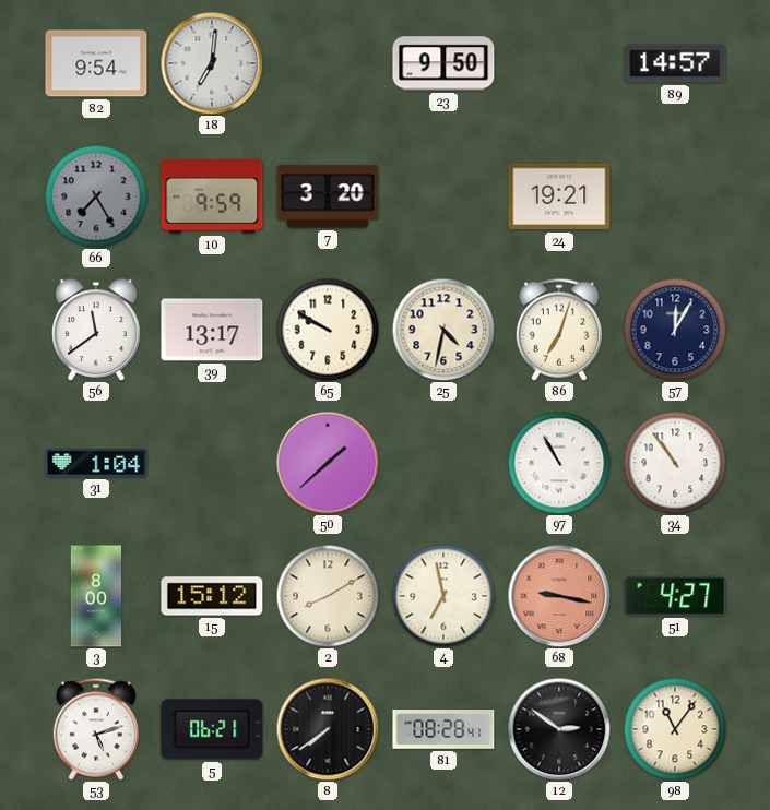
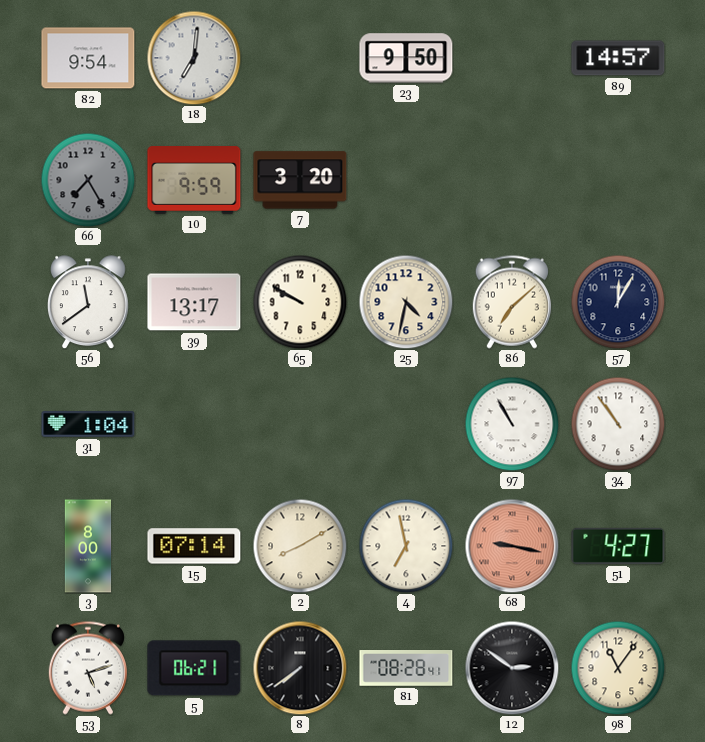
24: 19:21 -> none (559, 196)
86: 7:03 -> 7:08 (511, 302)
50: 1:38 -> none (328, 463)
15: 15:12 -> 07:14 (194, 546)
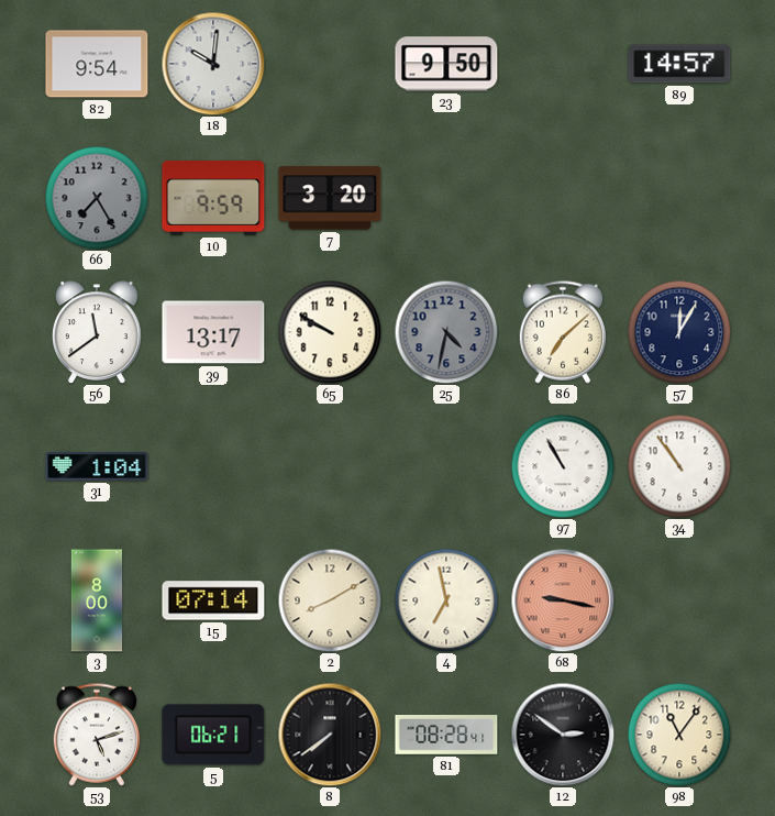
18: 7:01 -> 10:01 (213, 64)
25 dial: cream -> grey (446, 332)
51: 4:27 -> none (618, 546)
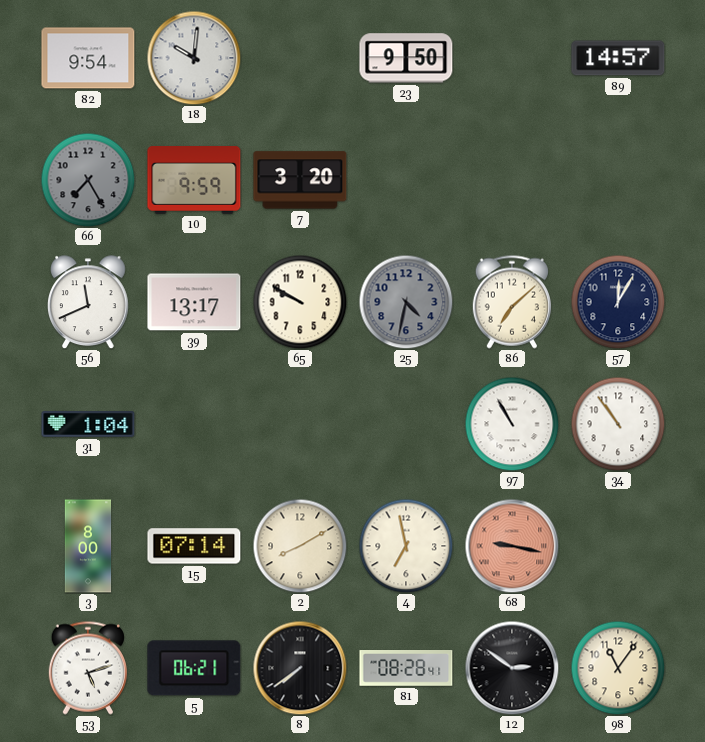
56: 11:39 -> 11:41 (89, 302)
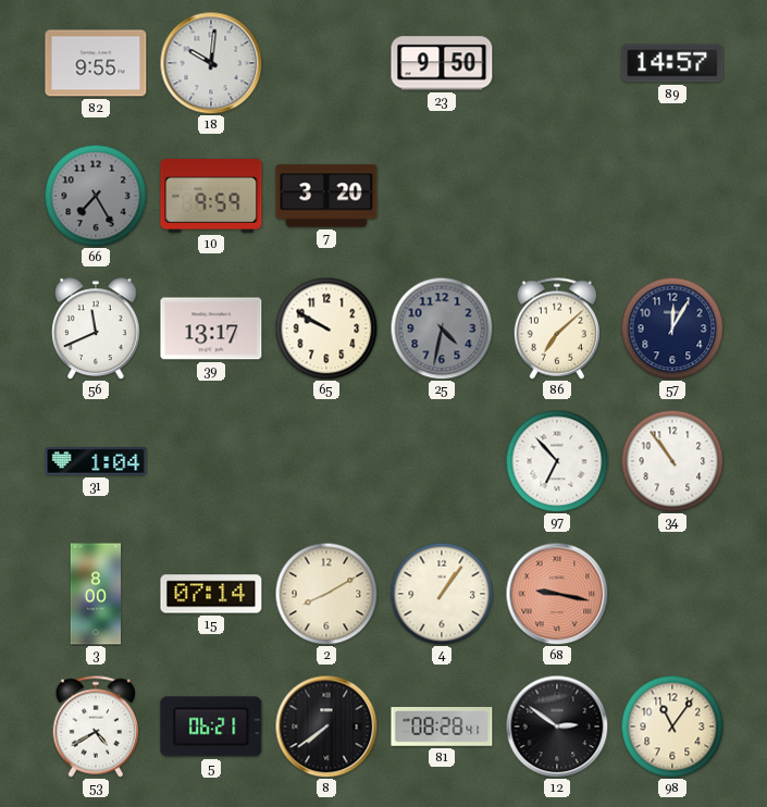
82: 9:54 -> 9:55 (96, 63)
97: 10:55 -> 6:53 (557, 461)
4: 6:58 -> 1:06 (442, 594)
53: 5:12 -> 4:40 (95, 727)
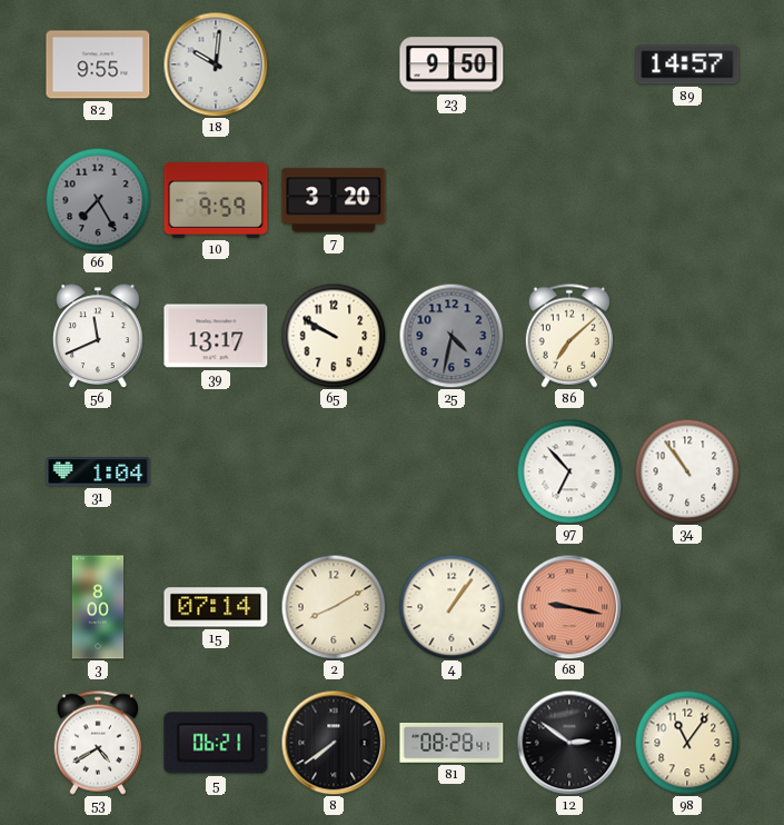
57: 12:05 -> none (672, 328)
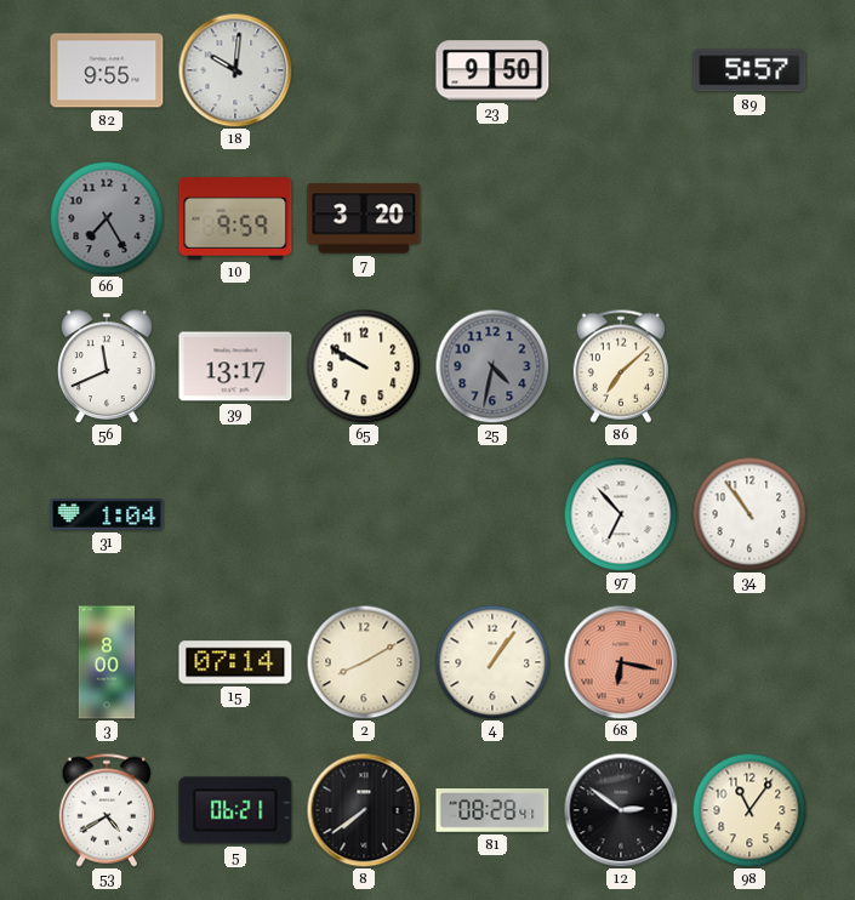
89: 14:57 -> 5:57 (749, 70)
68: 9:17 -> 6:17 (621, 662)
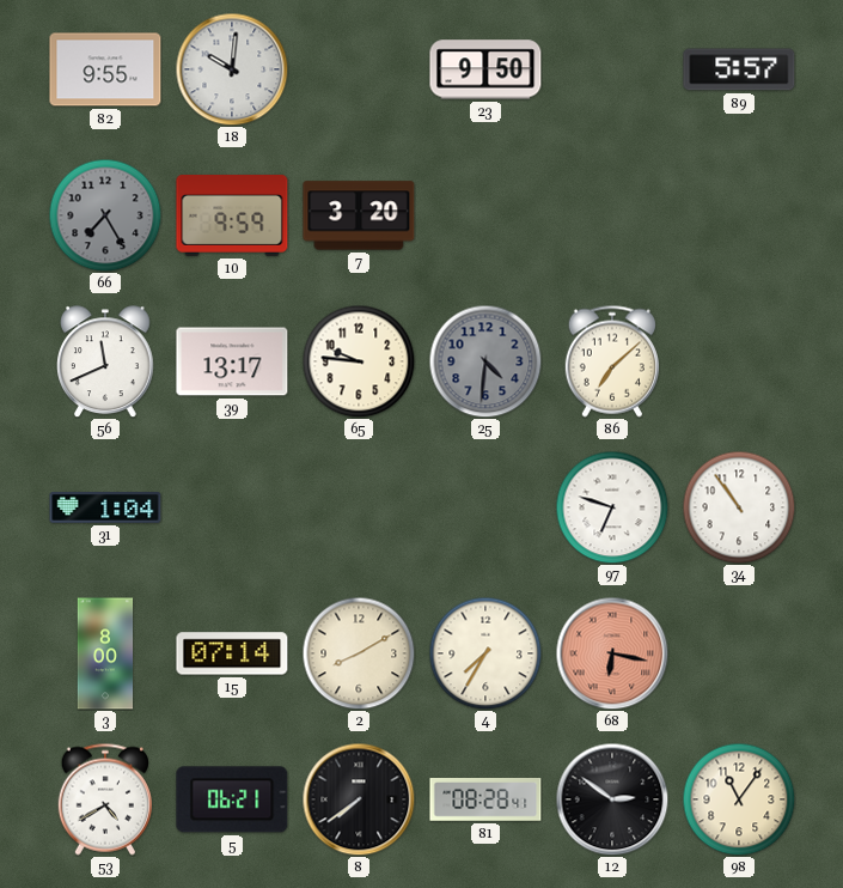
65: 9:50 -> 9:46 (359, 361)
25: 4:32 -> 4:31 (485, 361)
97: 6:53 -> 6:48 (612, 507)
4: 1:06 -> 7:35 (485, 653)
